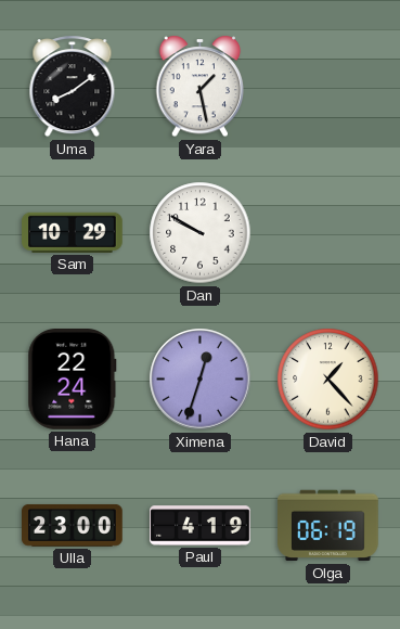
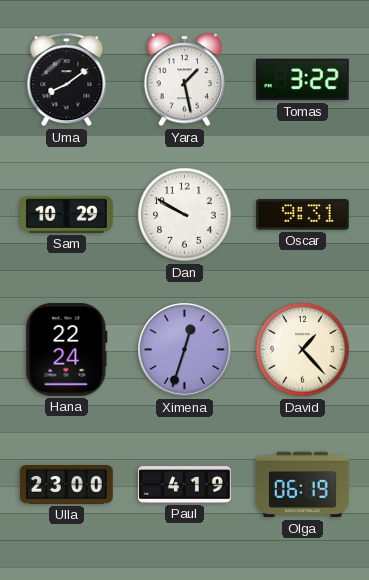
Tomas: none -> 3:22 (303, 80)
Oscar: none -> 9:31 (303, 215)
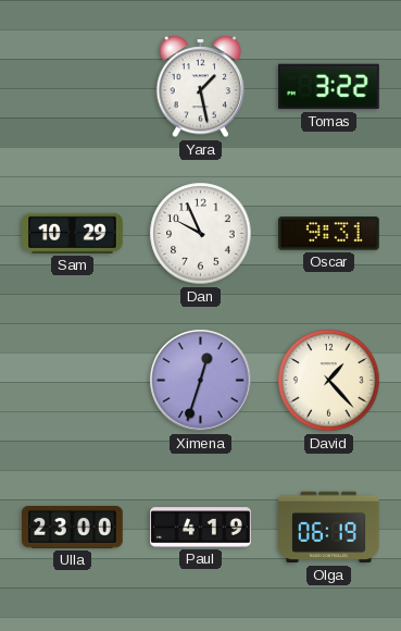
Uma: 8:09 -> none (67, 80)
Dan: 9:50 -> 9:56 (201, 234)
Hana: 22:24 -> none (67, 350)
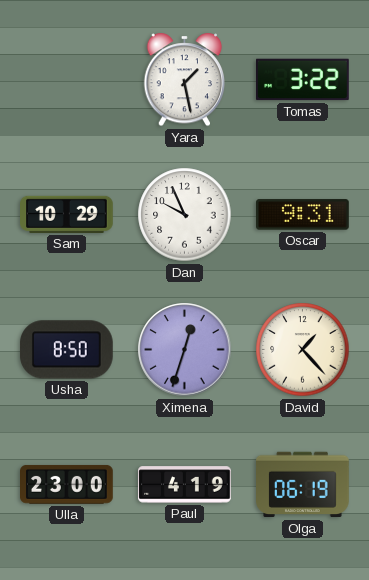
Usha: none -> 8:50 (67, 350)
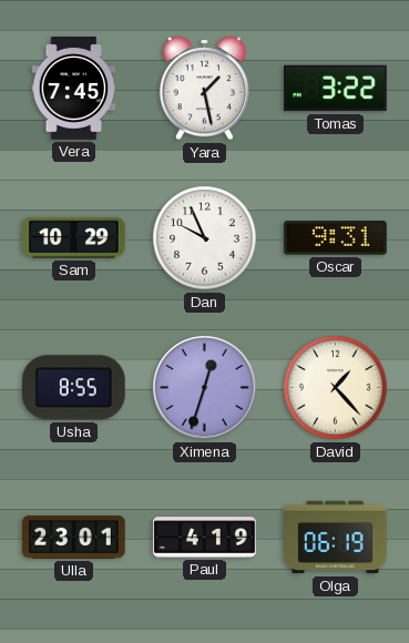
Vera: none -> 7:45 (74, 89)
Usha: 8:50 -> 8:55 (74, 388)
Ulla: 23:00 -> 23:01 (74, 537)
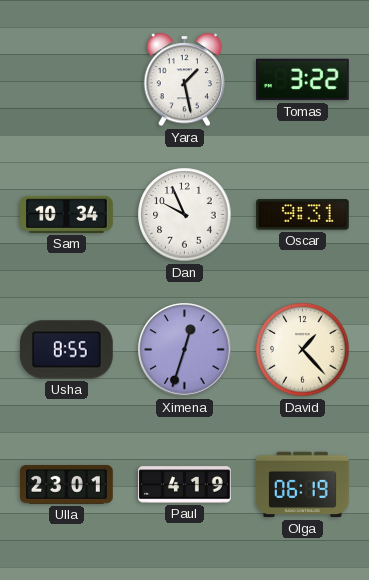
Vera: 7:45 -> none (74, 89)
Sam: 10:29 -> 10:34 (67, 214)
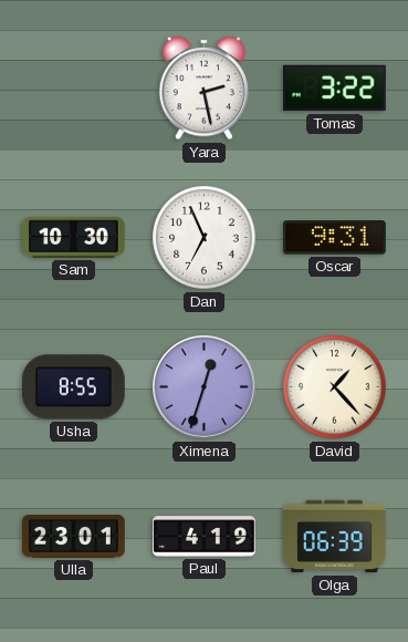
Yara: 1:28 -> 2:28 (205, 89)
Sam: 10:34 -> 10:30 (74, 237)
Dan: 9:56 -> 6:56 (205, 238)
Olga: 06:19 -> 06:39 (335, 537)
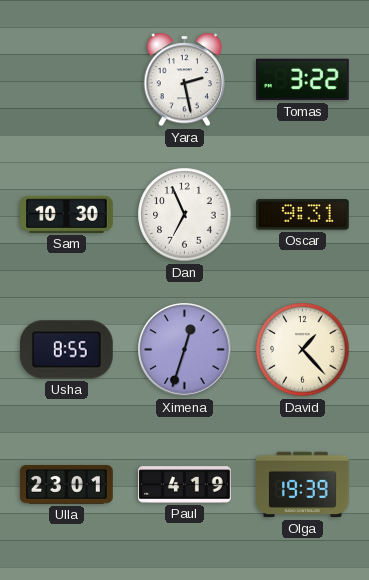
Olga: 06:39 -> 19:39 (303, 485)
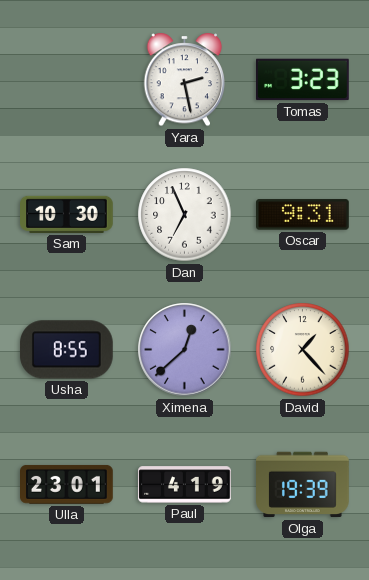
Tomas: 3:22 -> 3:23 (303, 80)
Ximena: 12:33 -> 12:38 (185, 350)
